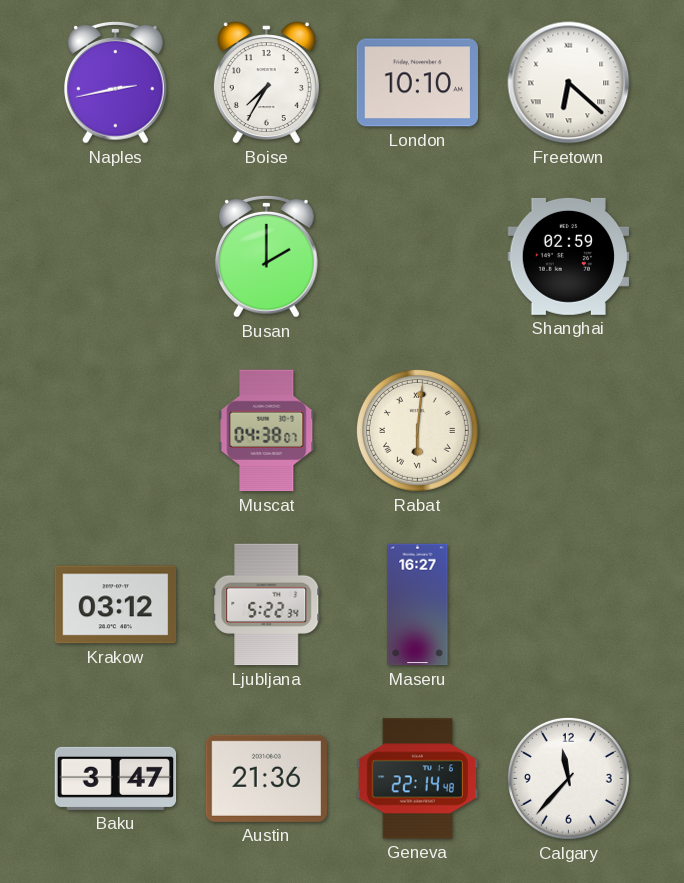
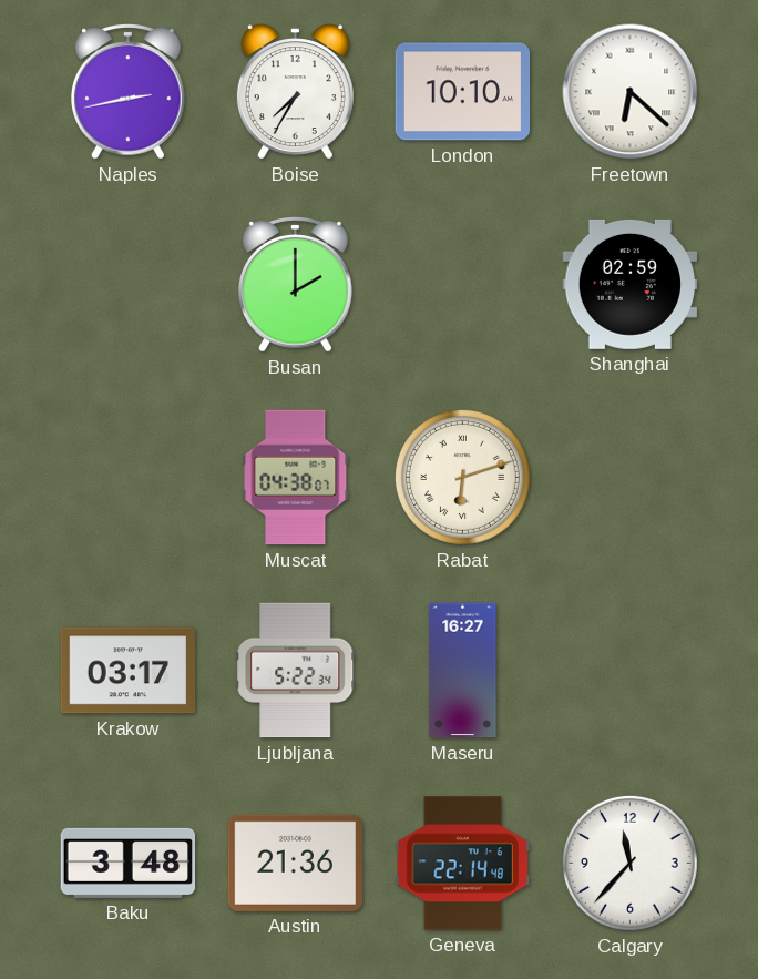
Rabat: 6:01 -> 6:12 (462, 477)
Krakow: 03:12 -> 03:17 (129, 671)
Baku: 3:47 -> 3:48 (129, 863)
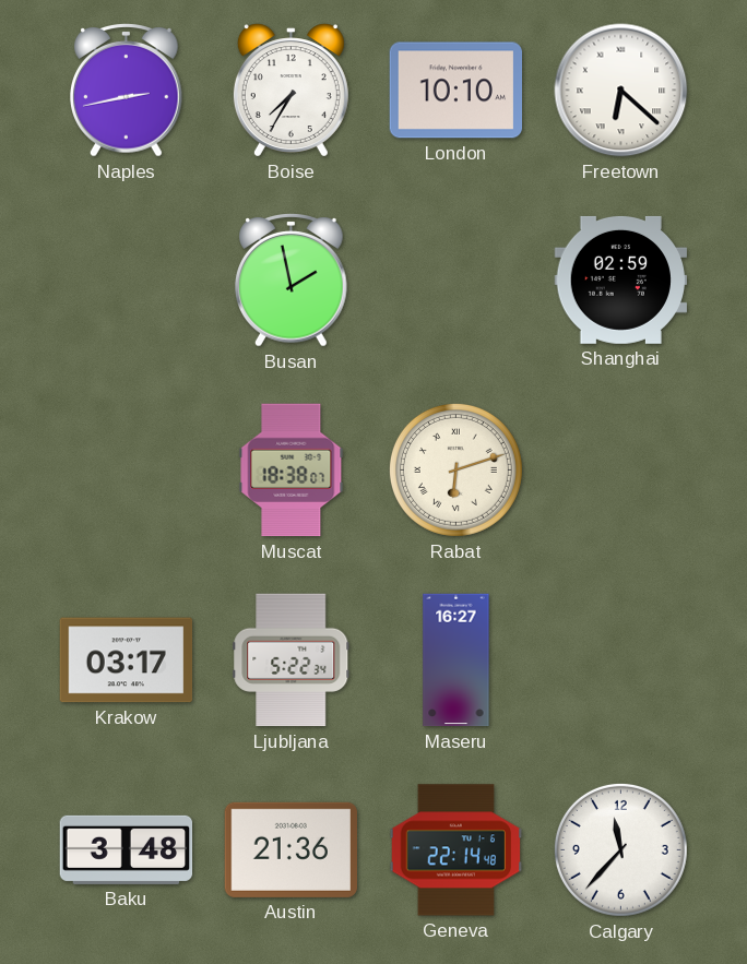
Busan: 2:00 -> 1:58 (292, 281)
Muscat: 04:38 -> 18:38 (292, 471)
